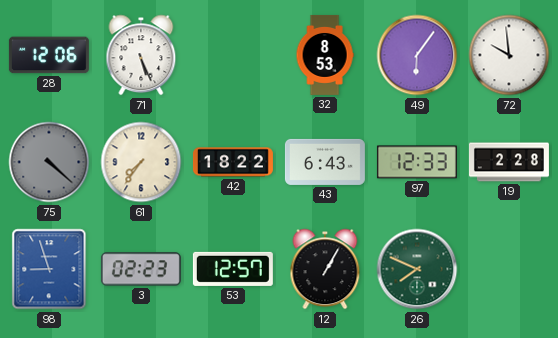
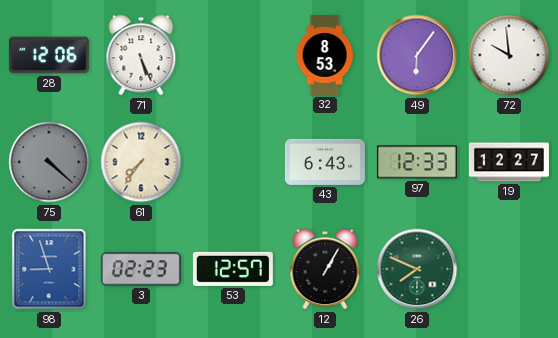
42: 18:22 -> none (233, 162)
19: 2:28 -> 12:27 (509, 162)
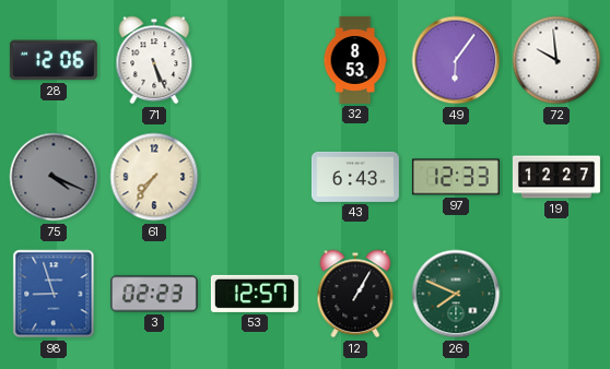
75: 4:22 -> 4:19 (54, 177)
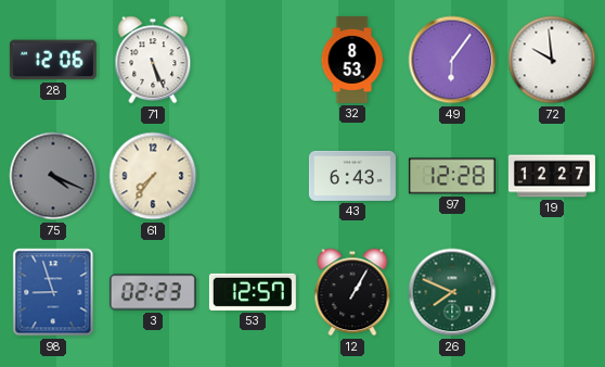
97: 12:33 -> 12:28 (452, 176)
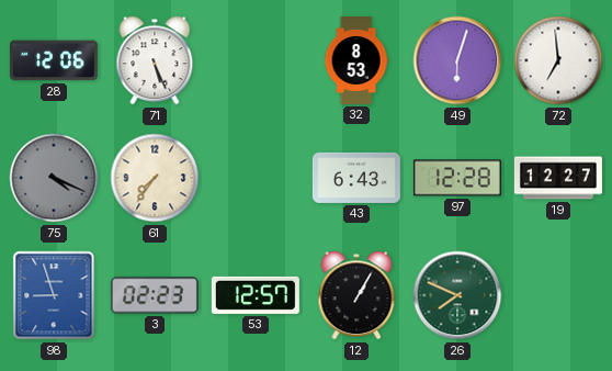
49: 6:06 -> 6:03 (457, 60)
72: 9:59 -> 6:59 (558, 60)
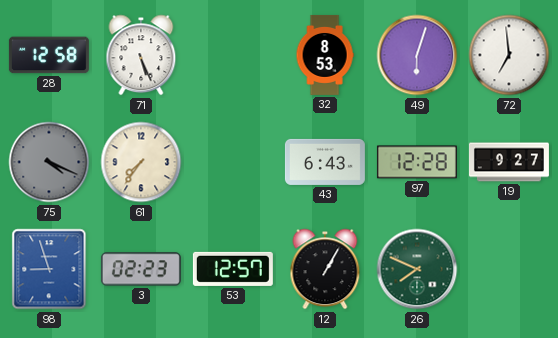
28: 12:06 -> 12:58 (49, 55)
19: 12:27 -> 9:27 (509, 162)
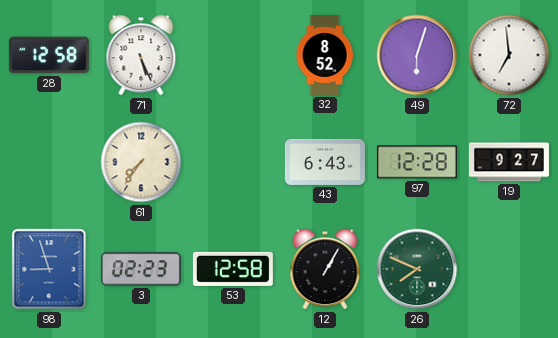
32: 8:53 -> 8:52 (325, 55)
75: 4:19 -> none (49, 162)
53: 12:57 -> 12:58 (233, 269)
